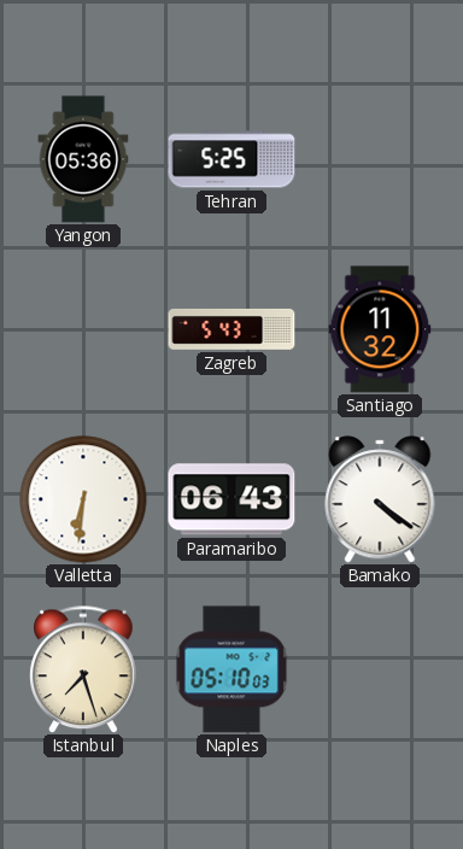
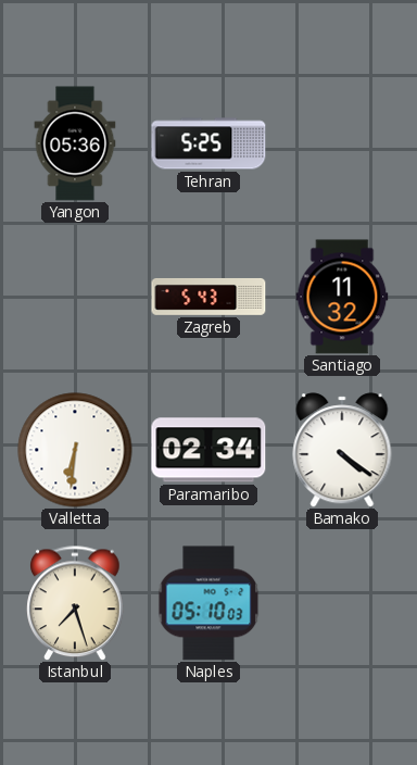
Paramaribo: 06:43 -> 02:34 (208, 450)
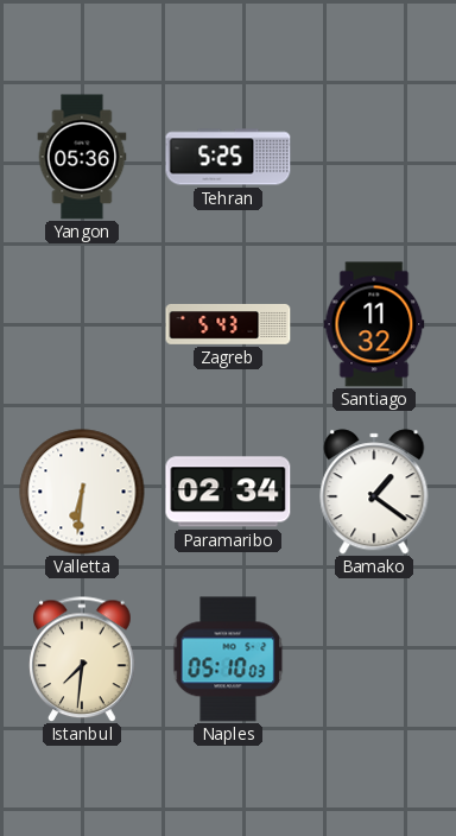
Bamako: 4:21 -> 1:21 (374, 492)
Istanbul: 7:27 -> 7:31 (82, 659)
